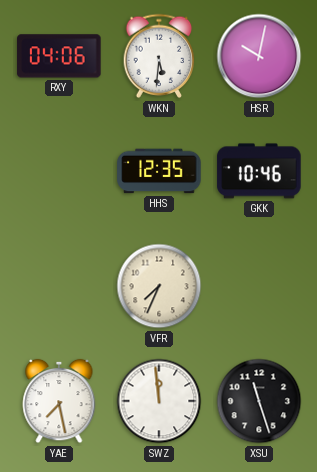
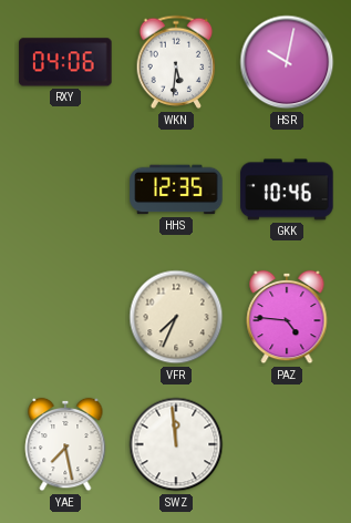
PAZ: none -> 4:46 (287, 317)
XSU: 11:27 -> none (259, 401)
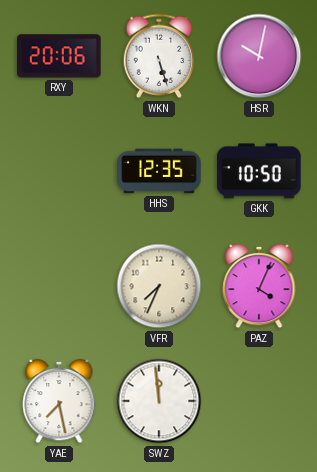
RXY: 04:06 -> 20:06 (59, 56)
WKN: 5:31 -> 5:27 (159, 56)
GKK: 10:46 -> 10:50 (259, 171)
PAZ: 4:46 -> 4:04 (259, 286)
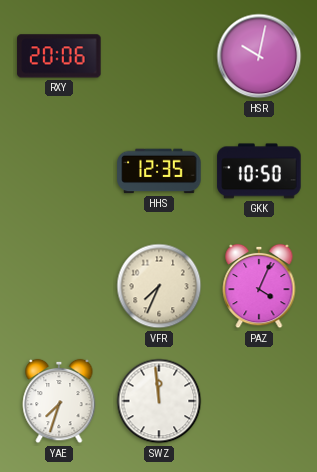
WKN: 5:27 -> none (159, 56)
YAE: 7:28 -> 7:33 (59, 401)
